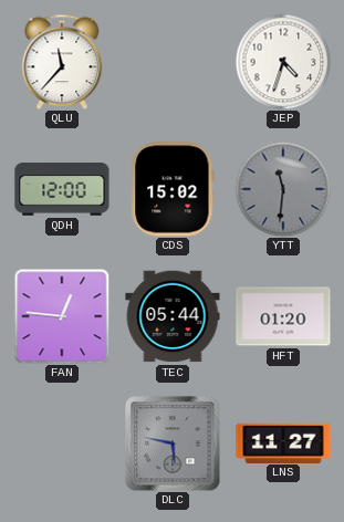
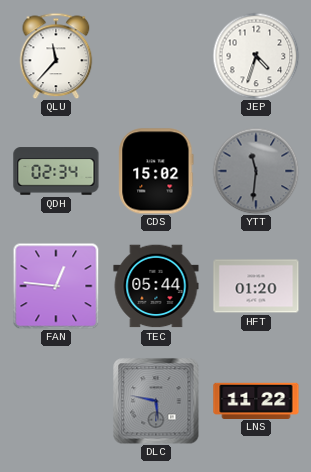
QDH: 12:00 -> 02:34 (56, 171)
LNS: 11:27 -> 11:22 (256, 400)
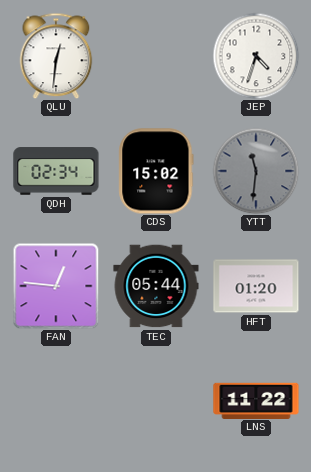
QLU: 11:37 -> 12:31 (56, 56)
DLC: 5:47 -> none (156, 401)
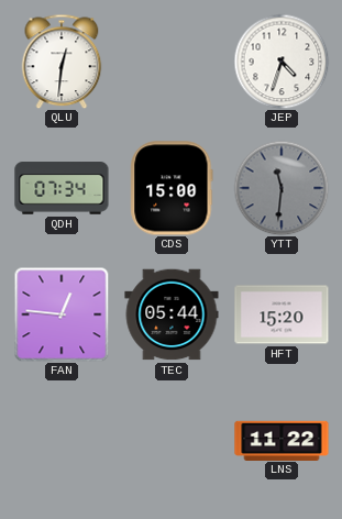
QDH: 02:34 -> 07:34 (62, 188)
CDS: 15:02 -> 15:00 (172, 188)
HFT: 01:20 -> 15:20 (282, 314)
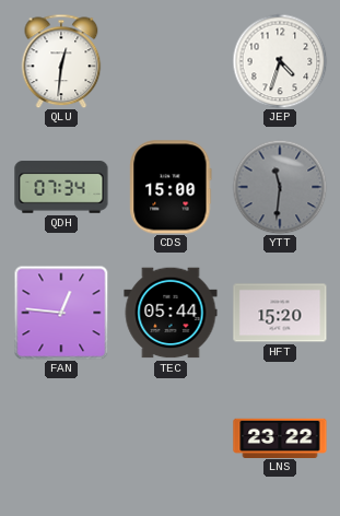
LNS: 11:22 -> 23:22 (280, 437)
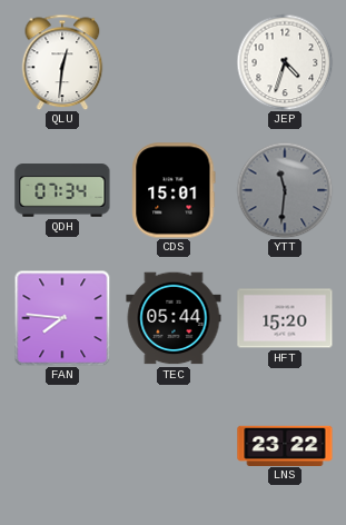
CDS: 15:00 -> 15:01 (174, 190)
FAN: 12:46 -> 7:46 (62, 318)
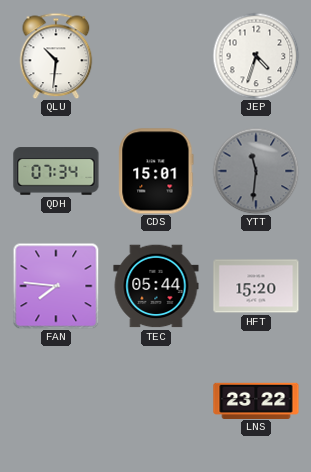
QLU: 12:31 -> 10:31 (56, 56)
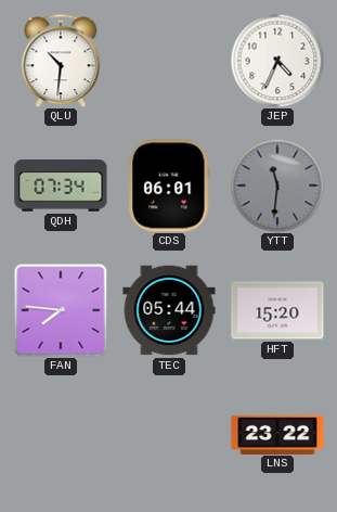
JEP: 4:33 -> 4:34 (277, 61)
CDS: 15:01 -> 06:01 (169, 185)
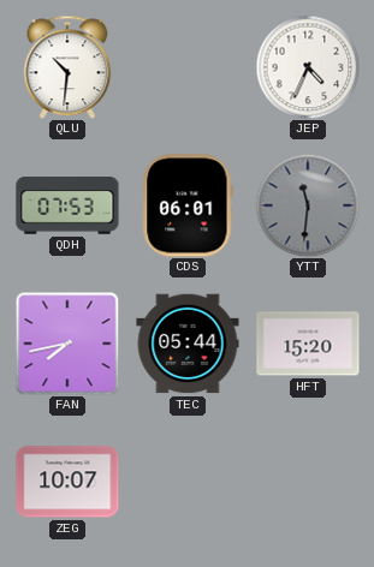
QDH: 07:34 -> 07:53 (67, 205)
FAN: 7:46 -> 7:43 (67, 344)
ZEG: none -> 10:07 (67, 482)
LNS: 23:22 -> none (277, 434)
